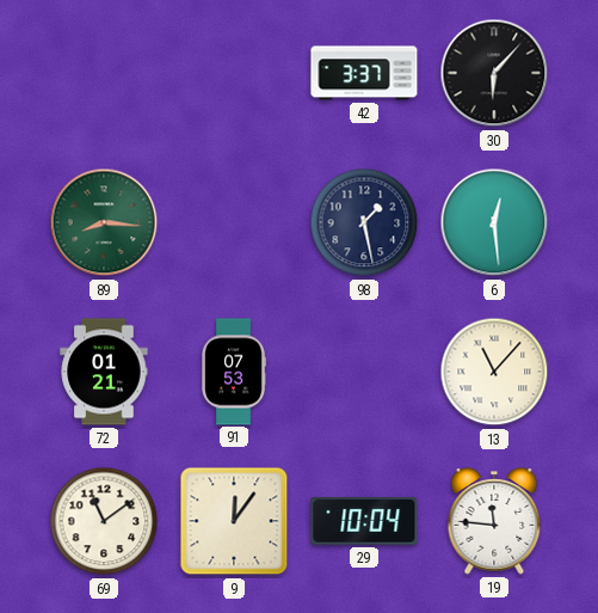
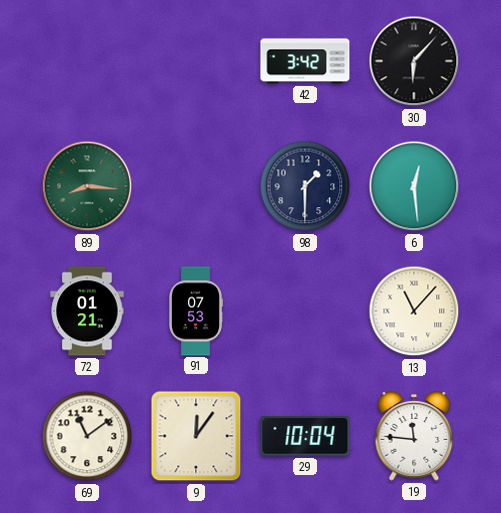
42: 3:37 -> 3:42 (305, 61)
98: 1:28 -> 1:30 (305, 186)
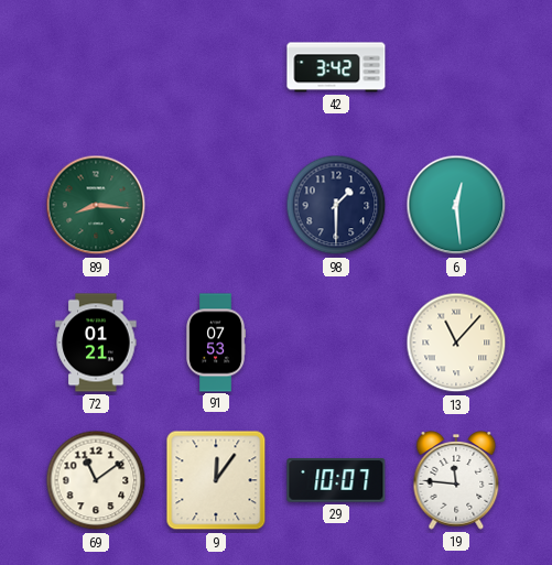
30: 6:07 -> none (414, 61)
29: 10:04 -> 10:07 (336, 480)
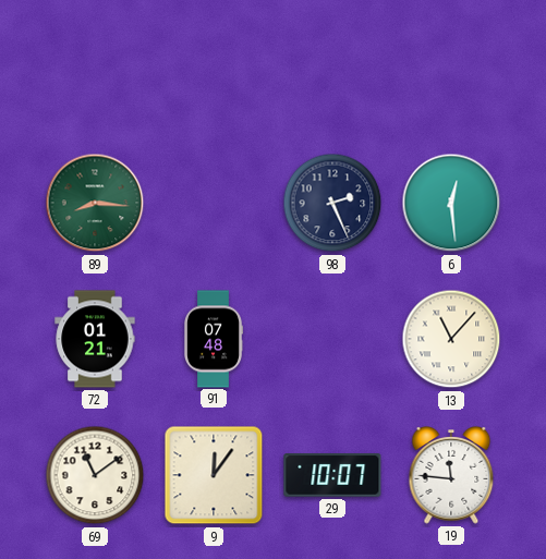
42: 3:42 -> none (336, 67)
98: 1:30 -> 2:26 (332, 203)
91: 07:53 -> 07:48 (214, 339)
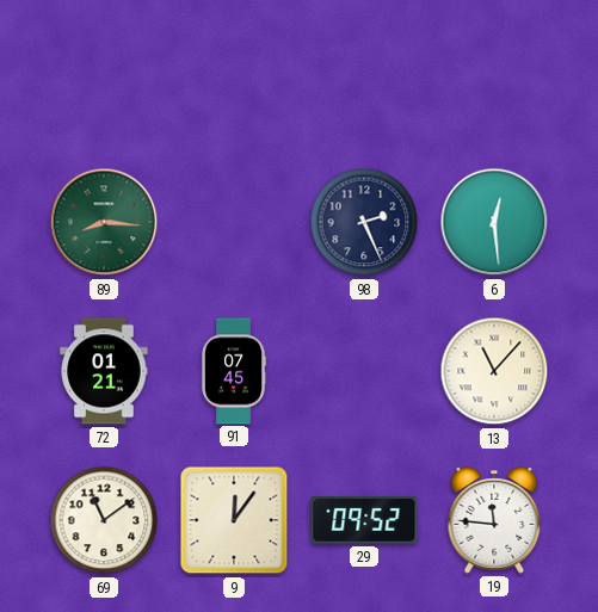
91: 07:48 -> 07:45 (234, 371)
29: 10:07 -> 09:52 (364, 520)
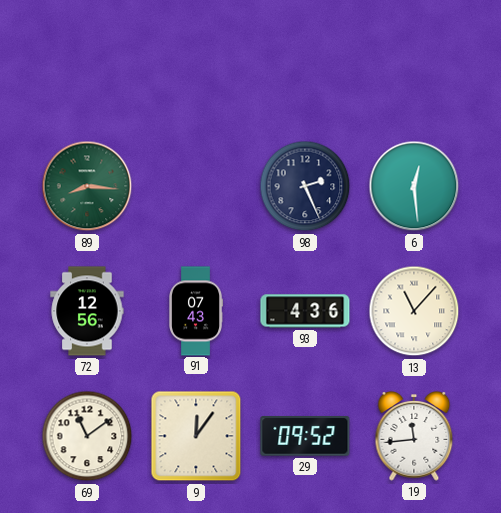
72: 01:21 -> 12:56 (87, 311)
91: 07:45 -> 07:43 (196, 311)
93: none -> 4:36 (305, 311)
19: 11:46 -> 11:44 (414, 437)
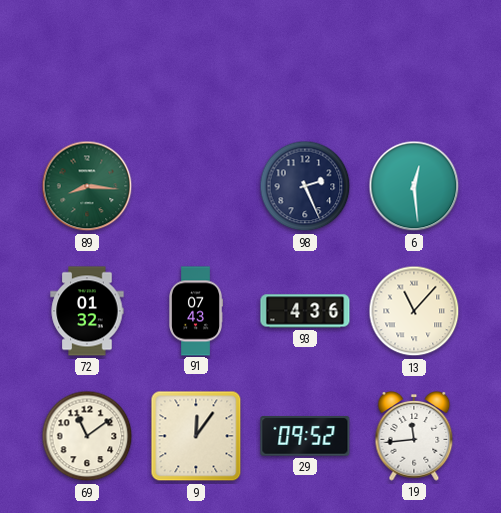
72: 12:56 -> 01:32 (87, 311)
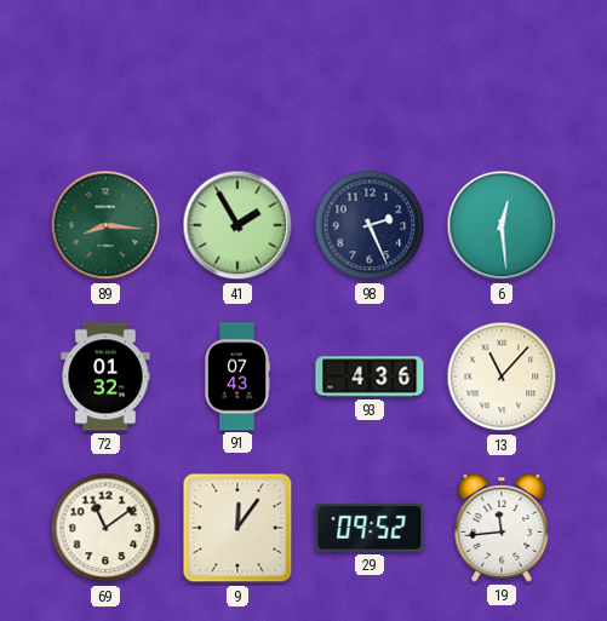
41: none -> 1:55 (237, 225)
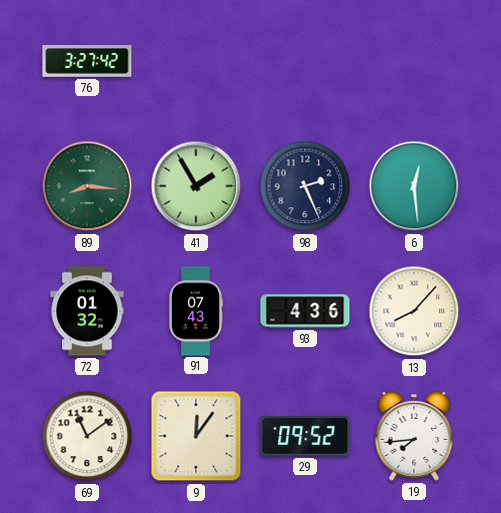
76: none -> 3:27 (87, 61)
13: 11:07 -> 8:07 (414, 311)
19: 11:44 -> 7:44 (414, 437)
